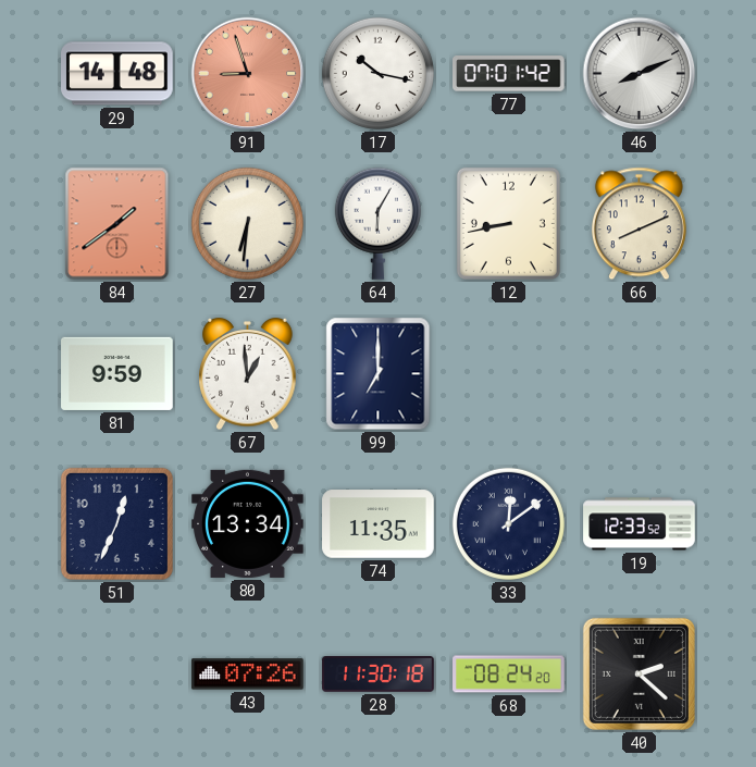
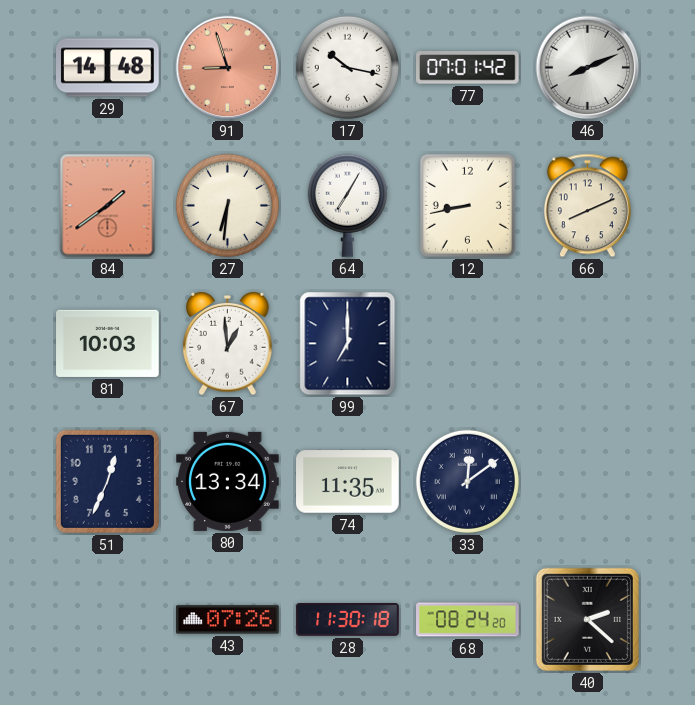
64: 6:05 -> 7:05 (347, 205)
81: 9:59 -> 10:03 (108, 343)
19: 12:33 -> none (640, 524)
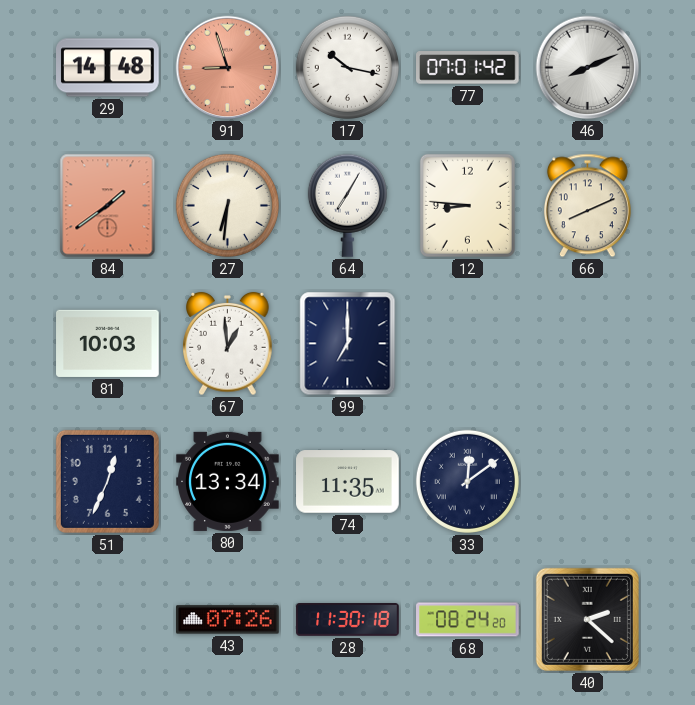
12: 8:43 -> 8:46 (467, 205)
